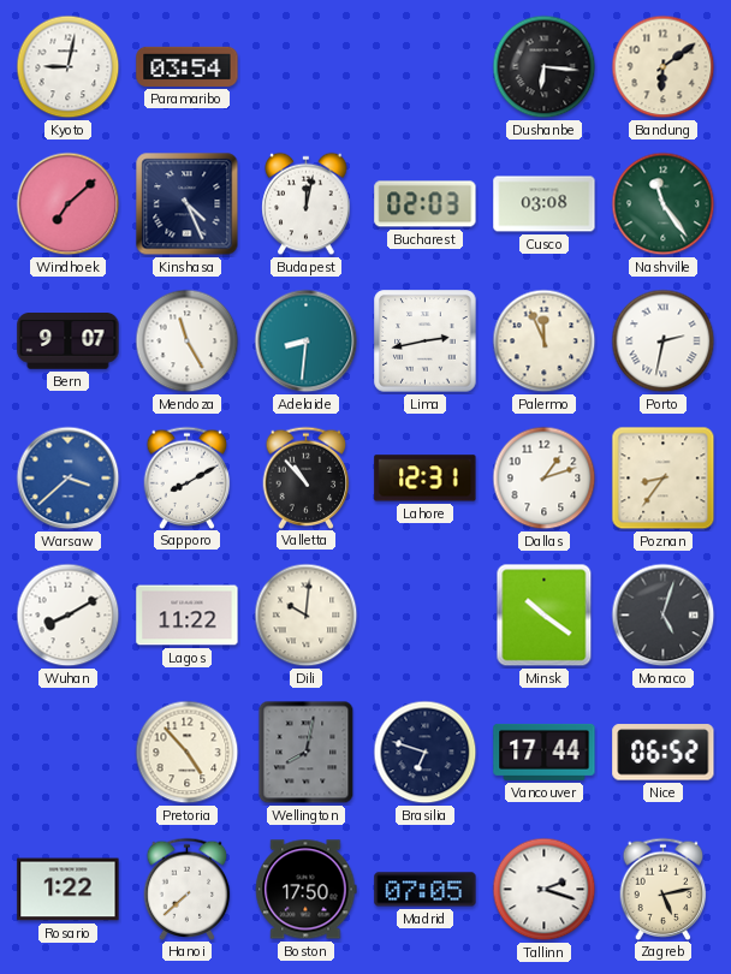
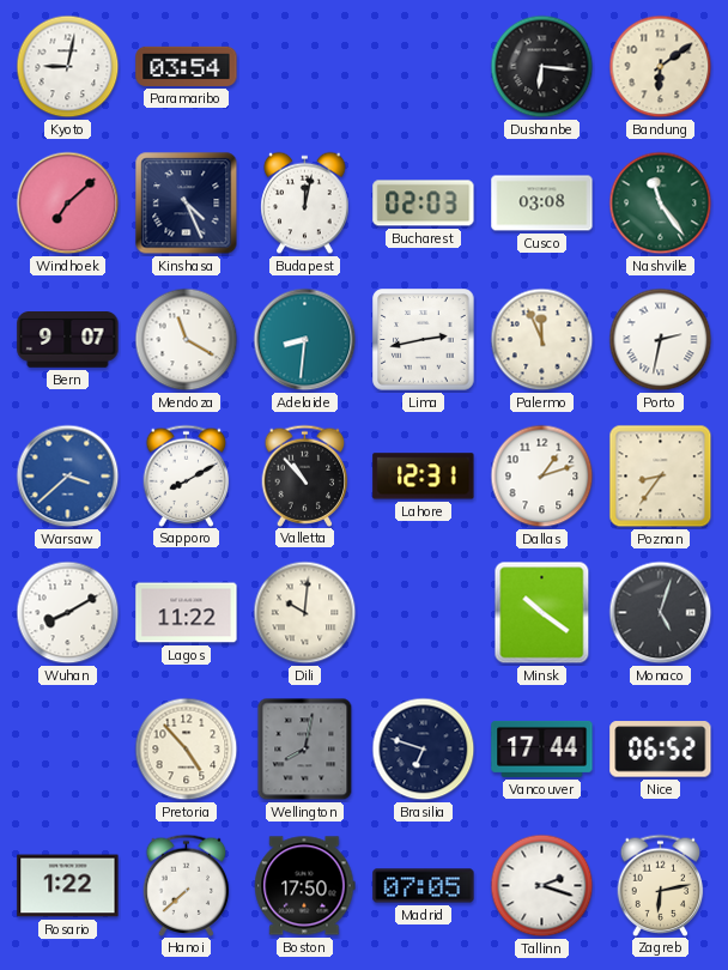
Mendoza: 11:25 -> 11:20 (187, 340)
Zagreb: 5:13 -> 6:13 (661, 885)
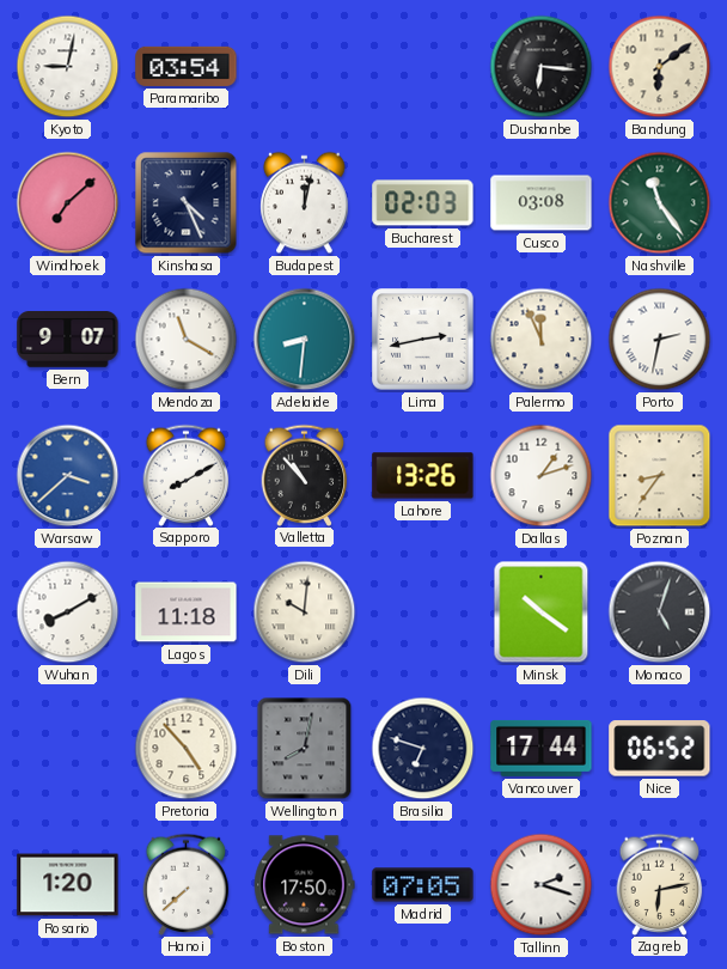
Lahore: 12:31 -> 13:26 (423, 476)
Lagos: 11:22 -> 11:18 (187, 613)
Rosario: 1:22 -> 1:20 (68, 885)
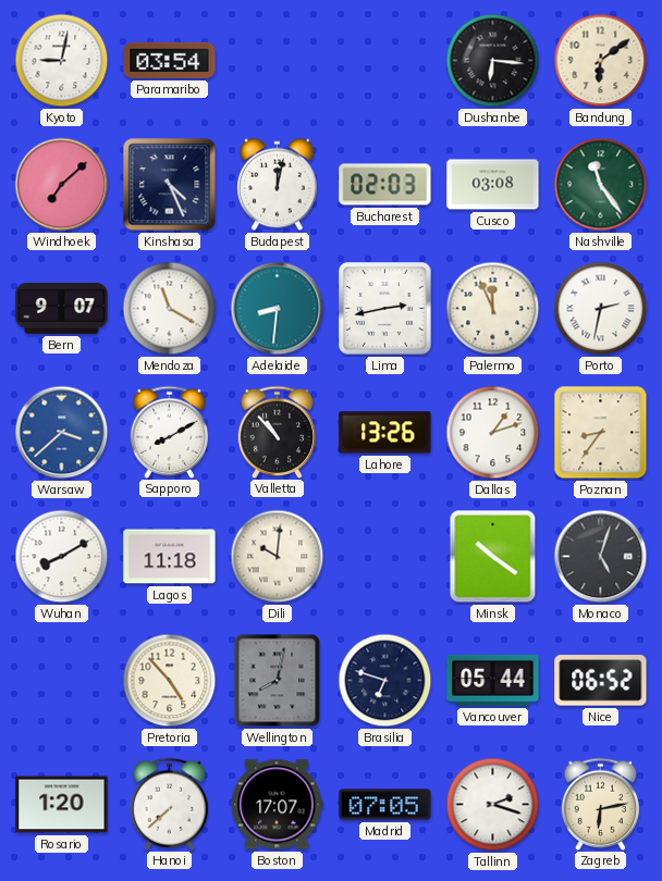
Vancouver: 17:44 -> 05:44 (493, 680)
Boston: 17:50 -> 17:07 (278, 805)
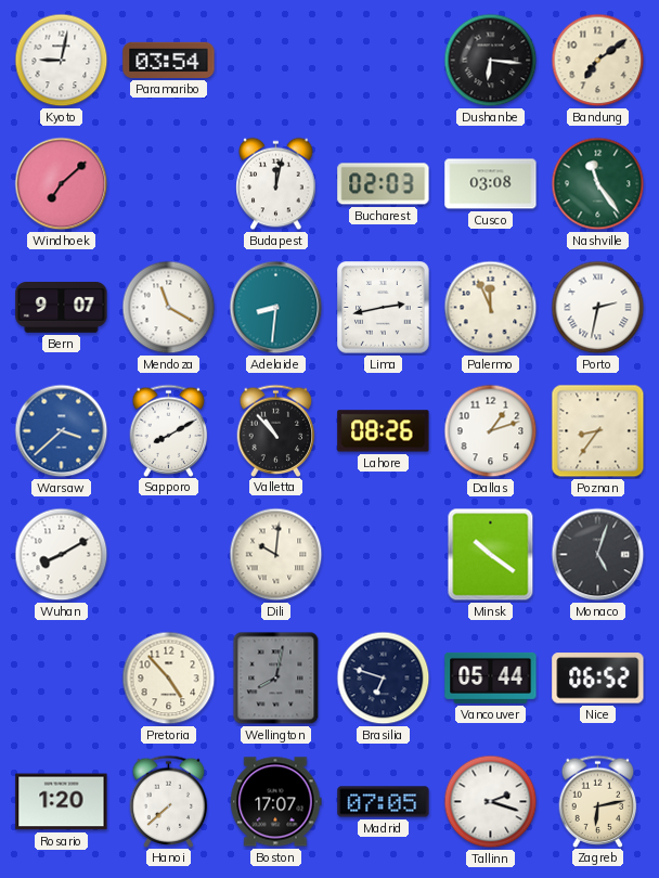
Bandung: 6:09 -> 7:09 (598, 61)
Kinshasa: 4:26 -> none (170, 185)
Lahore: 13:26 -> 08:26 (384, 431)
Lagos: 11:18 -> none (170, 557)
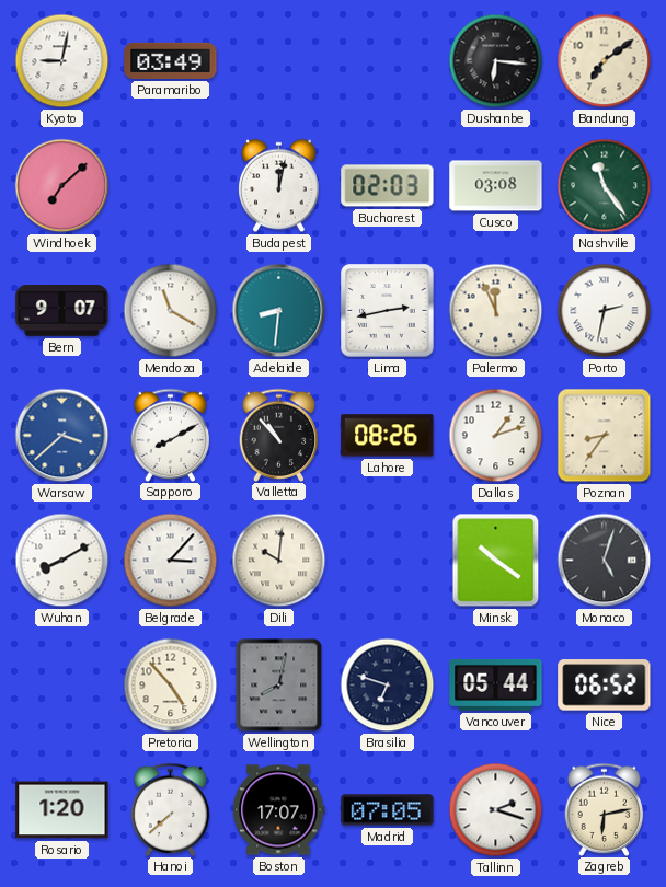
Paramaribo: 03:54 -> 03:49 (171, 60)
Belgrade: none -> 3:07 (171, 561)
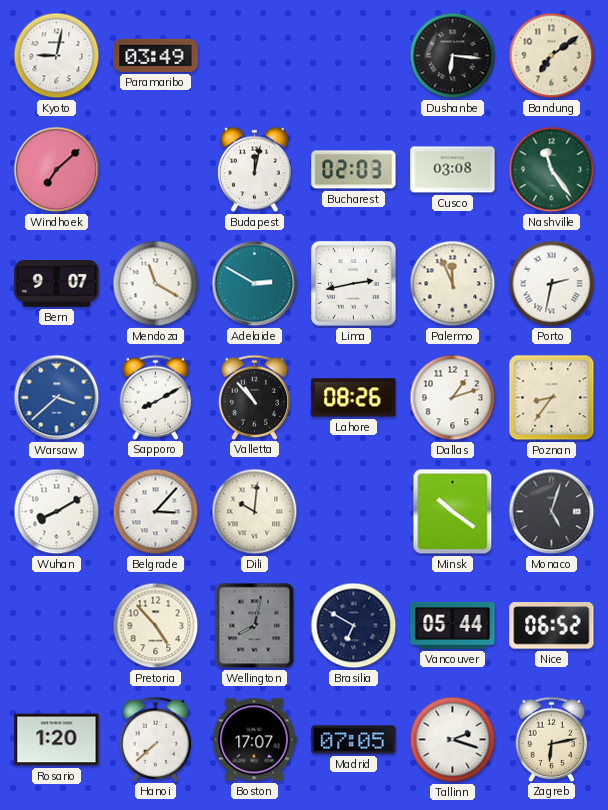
Adelaide: 8:31 -> 2:50 (255, 284)
Brasilia: 6:48 -> 6:50 (354, 626)
